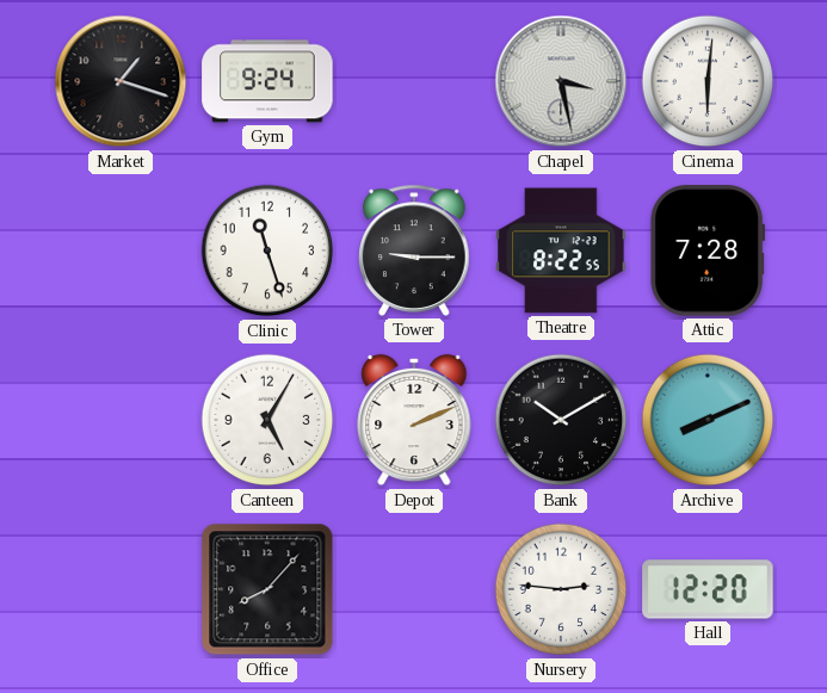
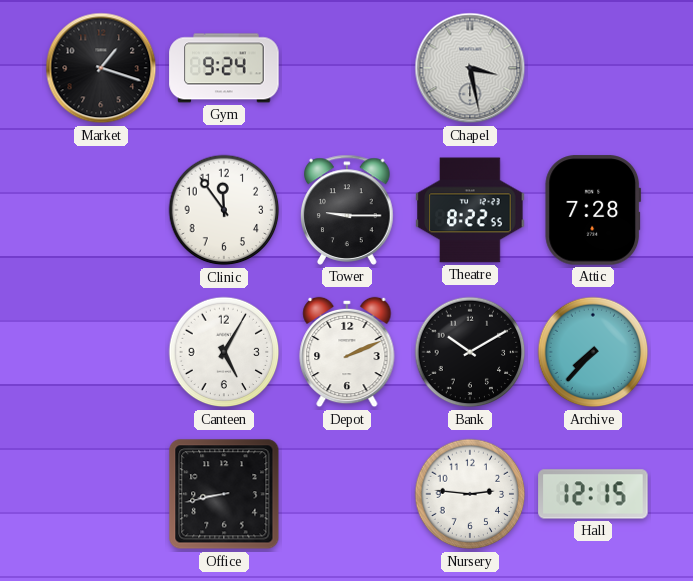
Cinema: 6:01 -> none (708, 81)
Clinic: 11:27 -> 11:54 (224, 210)
Archive: 8:11 -> 7:37 (593, 352)
Office: 8:07 -> 8:43 (224, 494)
Hall: 12:20 -> 12:15 (593, 494)
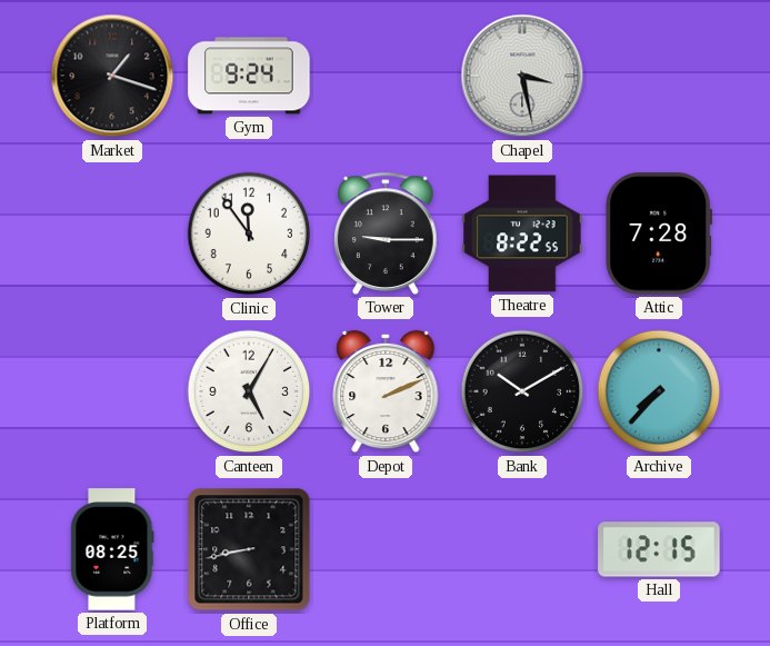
Platform: none -> 08:25 (112, 549)
Nursery: 2:46 -> none (470, 494)
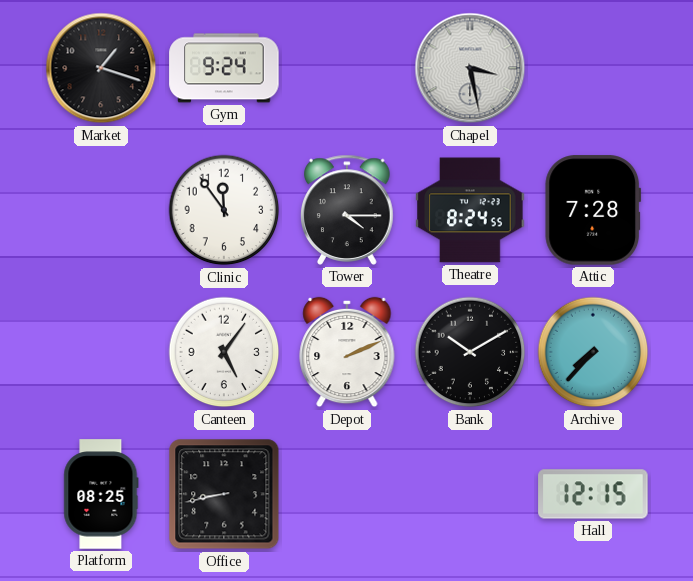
Tower: 9:15 -> 4:15 (347, 210)
Theatre: 8:22 -> 8:24 (470, 210)
Canteen: 5:05 -> 5:06 (224, 352)
